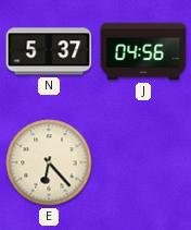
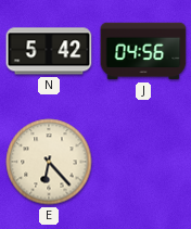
N: 5:37 -> 5:42 (49, 51)
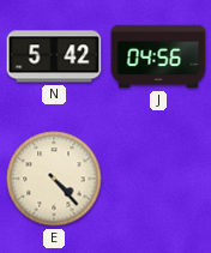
E: 6:23 -> 4:23 (54, 179)
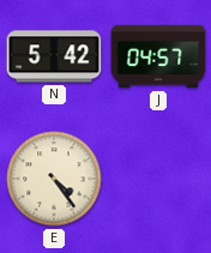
J: 04:56 -> 04:57 (158, 56)
E: 4:23 -> 4:24 (54, 179)
